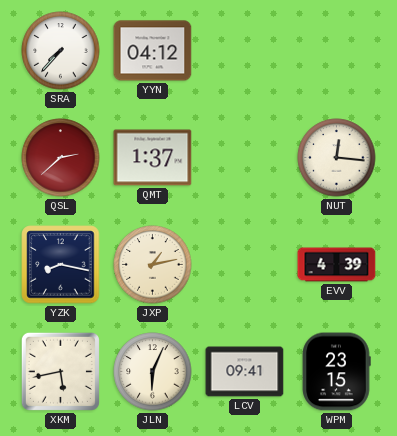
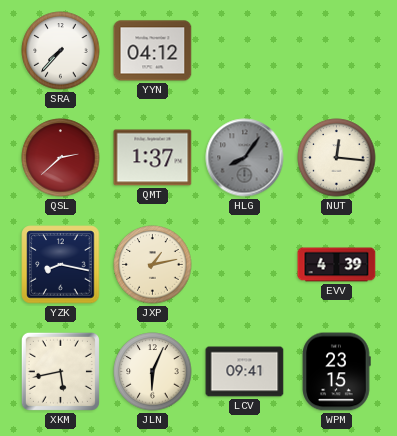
HLG: none -> 8:06 (245, 158)
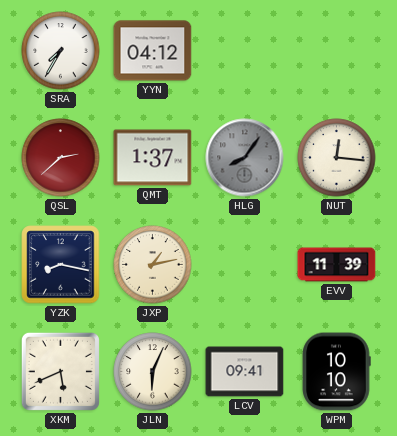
SRA: 7:37 -> 7:35 (61, 51)
EVV: 4:39 -> 11:39 (337, 265)
XKM: 5:43 -> 5:41 (60, 371)
WPM: 23:15 -> 10:10 (336, 372)
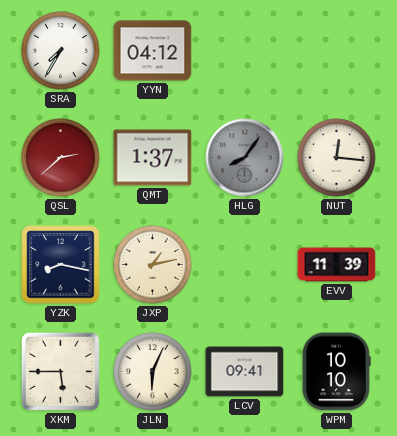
XKM: 5:41 -> 5:45 (60, 371)
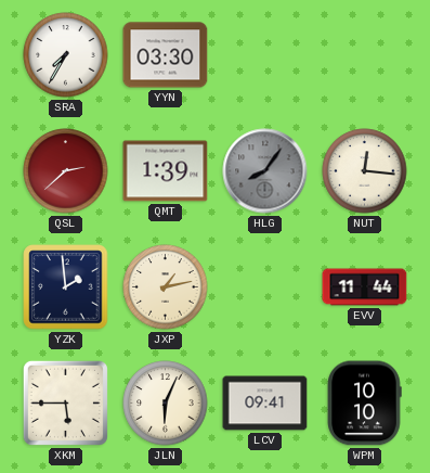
YYN: 04:12 -> 03:30 (166, 55)
QMT: 1:37 -> 1:39 (166, 171)
YZK: 8:17 -> 1:59 (66, 287)
EVV: 11:39 -> 11:44 (365, 287)
